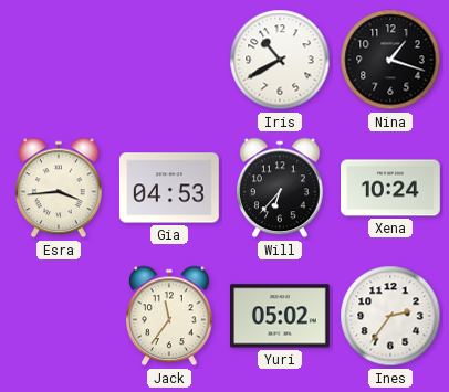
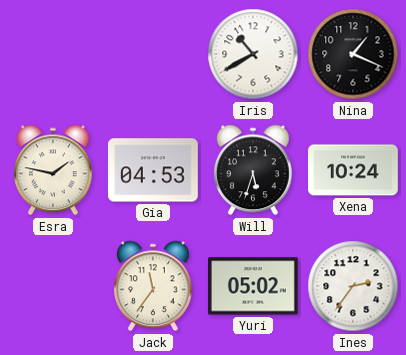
Nina: 1:18 -> 1:19 (353, 54)
Esra: 3:44 -> 1:47 (54, 170)
Will: 6:37 -> 5:33 (254, 170)
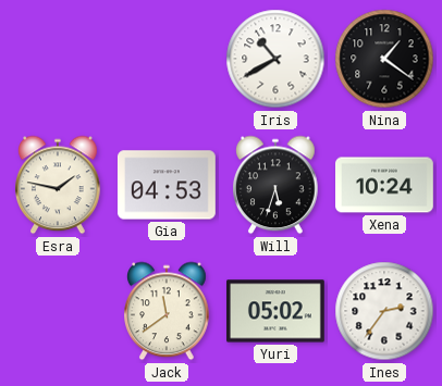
Nina: 1:19 -> 1:21 (384, 59)
Jack: 11:36 -> 11:39 (168, 311)
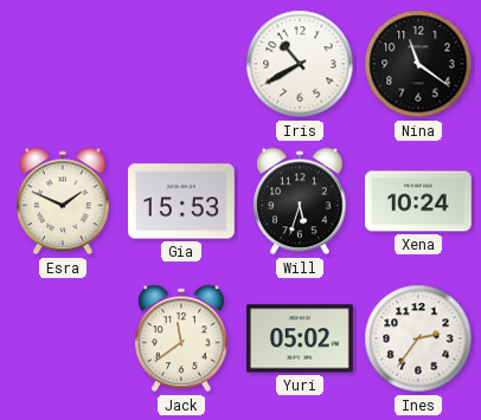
Nina: 1:21 -> 11:21 (418, 64)
Esra: 1:47 -> 1:49 (64, 201)
Gia: 04:53 -> 15:53 (181, 201)
